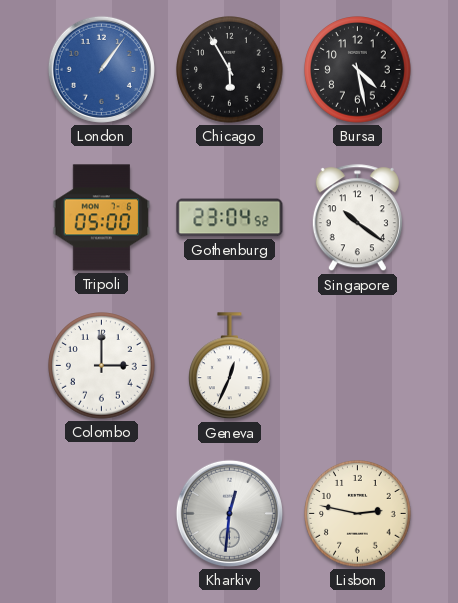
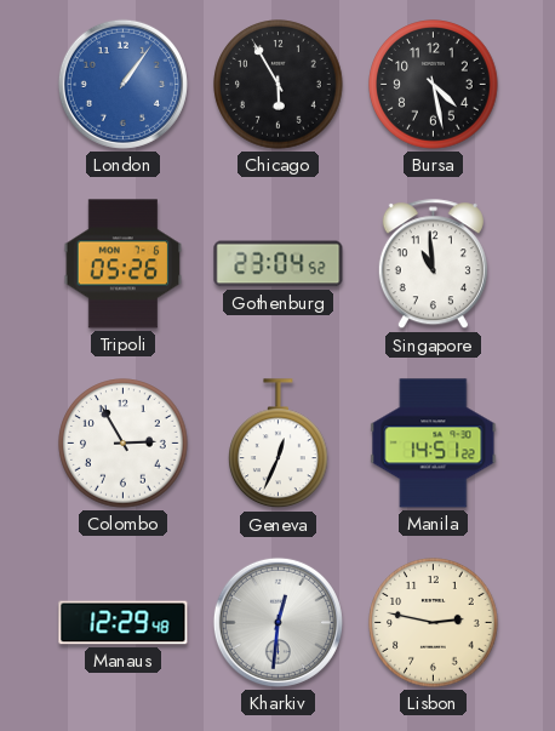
Tripoli: 05:00 -> 05:26 (124, 264)
Singapore: 10:21 -> 10:59 (433, 264)
Colombo: 3:00 -> 2:55 (124, 444)
Manila: none -> 14:51 (434, 444)
Manaus: none -> 12:29 (124, 623)
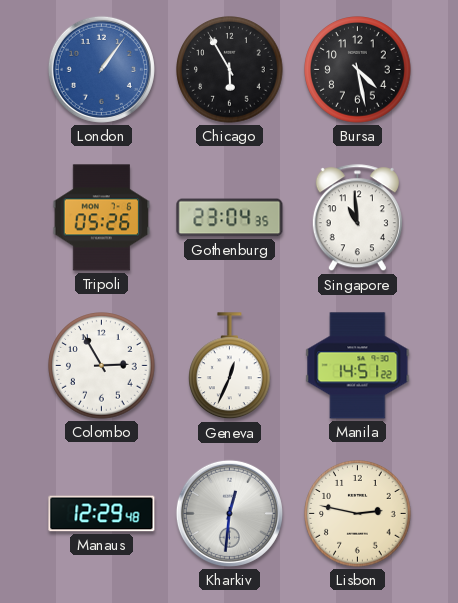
Gothenburg: 23:04:52 -> 23:04:35 (230, 218)
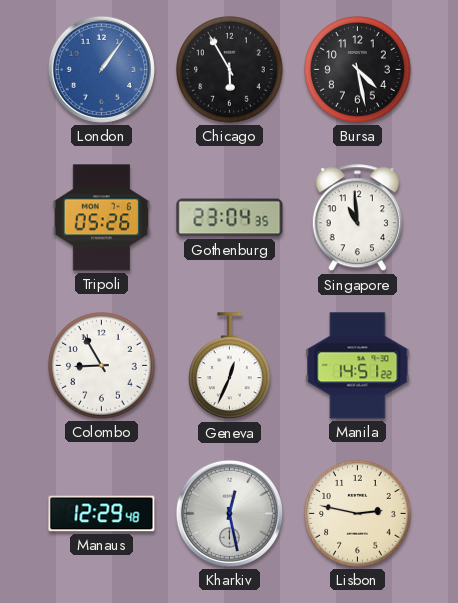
Colombo: 2:55 -> 8:55 (102, 366)
Kharkiv: 12:31 -> 12:28 (229, 513)
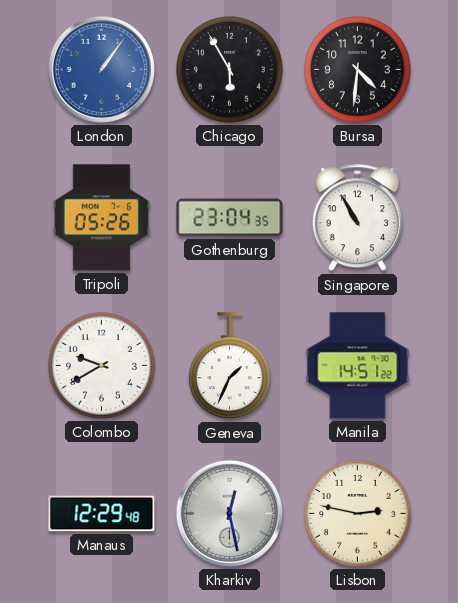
Bursa: 4:28 -> 4:31 (358, 70)
Singapore: 10:59 -> 10:55 (357, 218)
Colombo: 8:55 -> 9:40 (102, 366)
Geneva: 12:34 -> 1:34 (230, 366)
